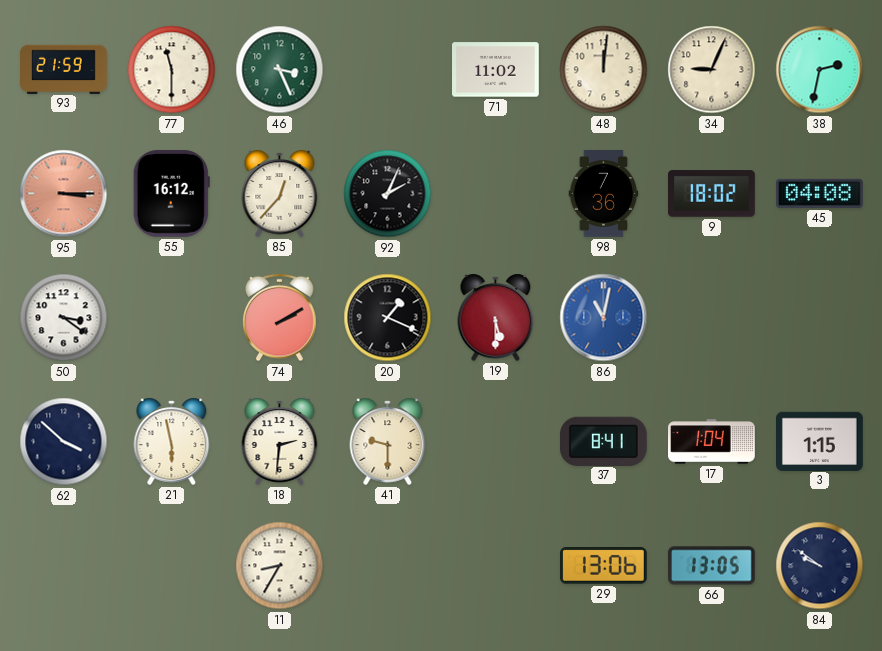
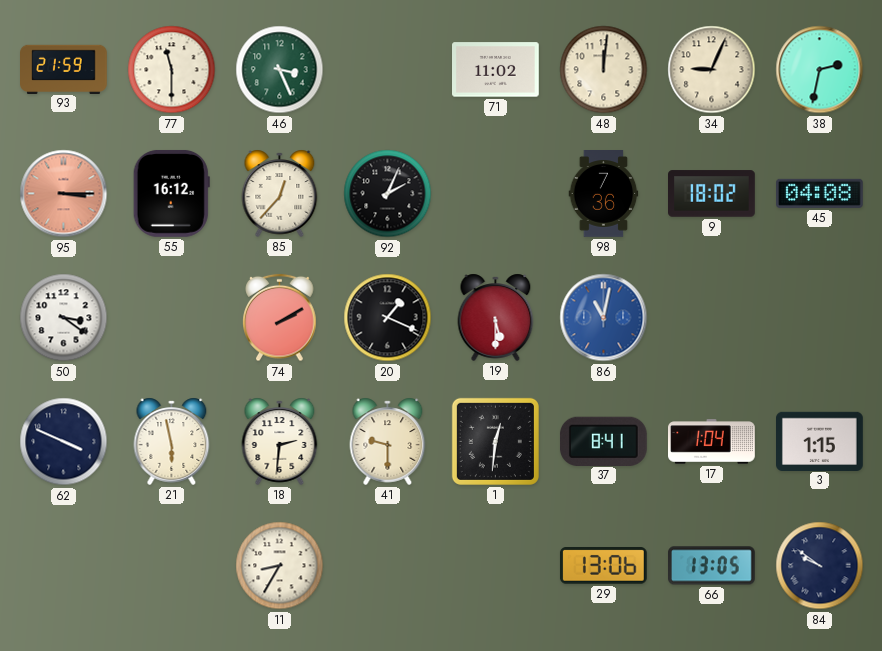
62: 3:52 -> 3:49 (64, 442)
1: none -> 12:31 (495, 441)
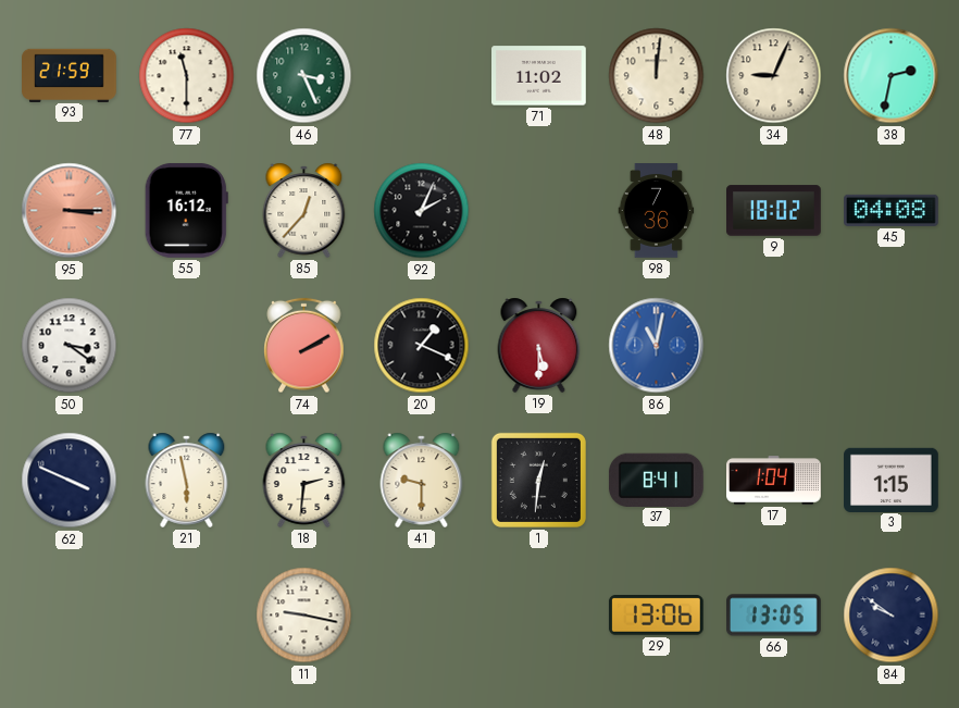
11: 8:35 -> 9:17 (304, 616)
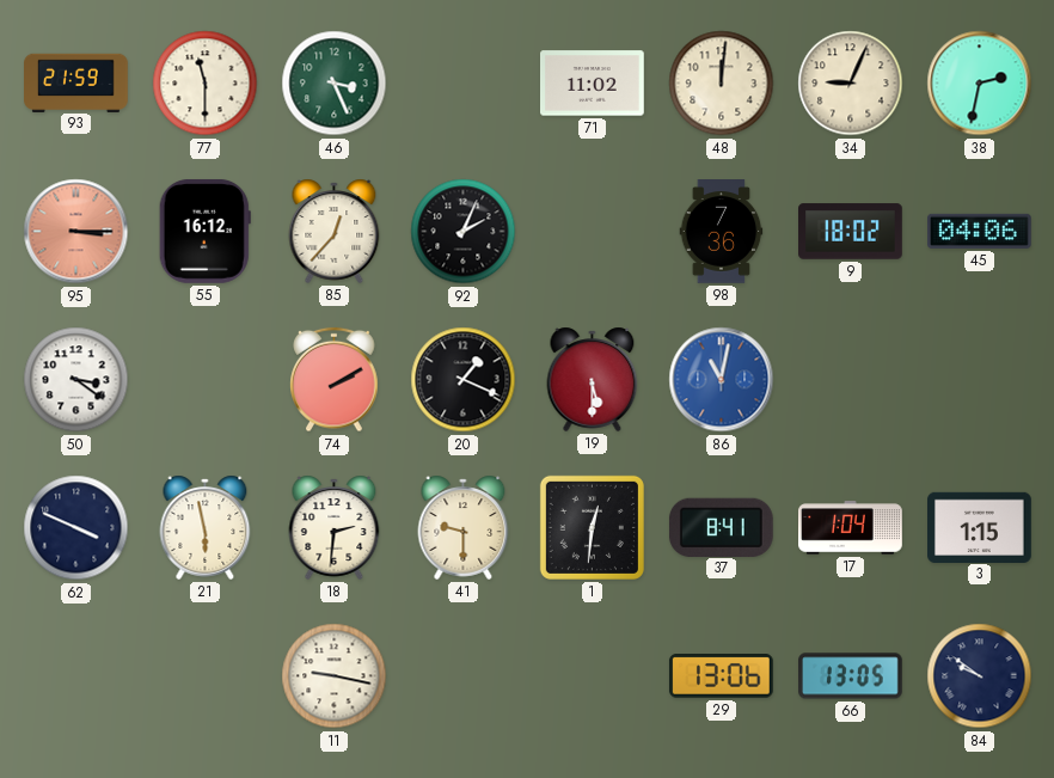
45: 04:08 -> 04:06 (980, 231)
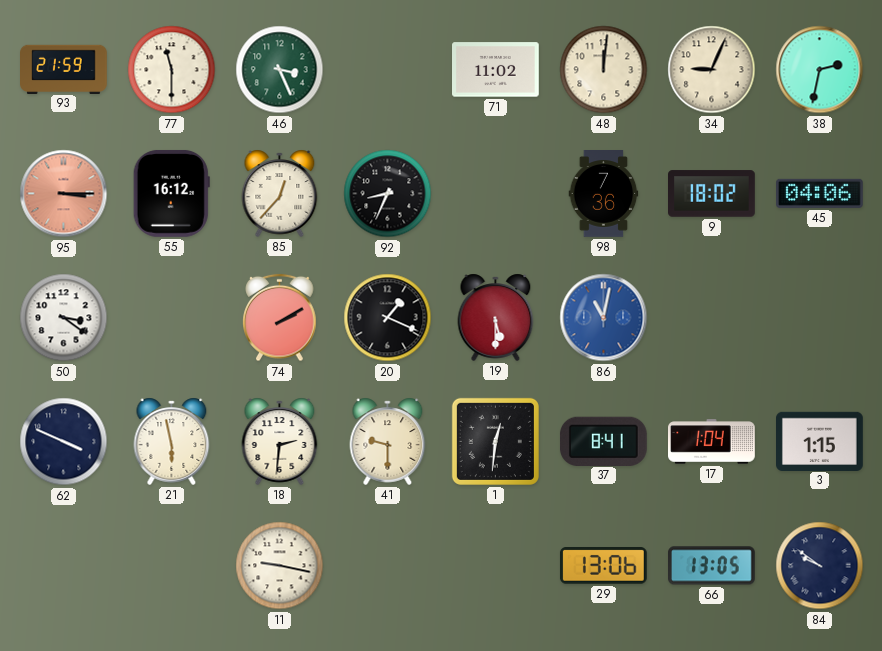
92: 2:04 -> 8:34 (388, 194)
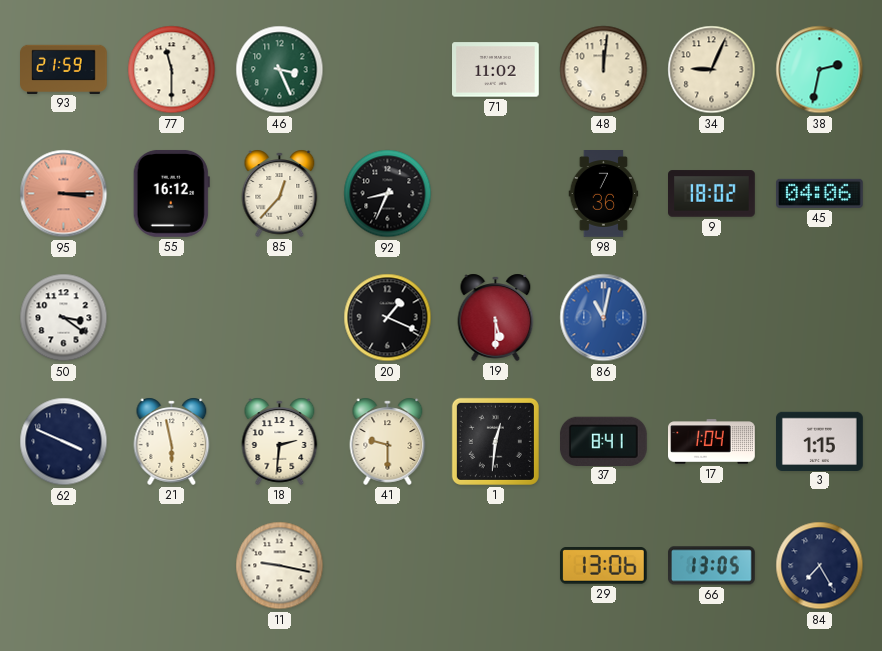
74: 2:10 -> none (280, 318)
84: 9:51 -> 7:25 (820, 566)
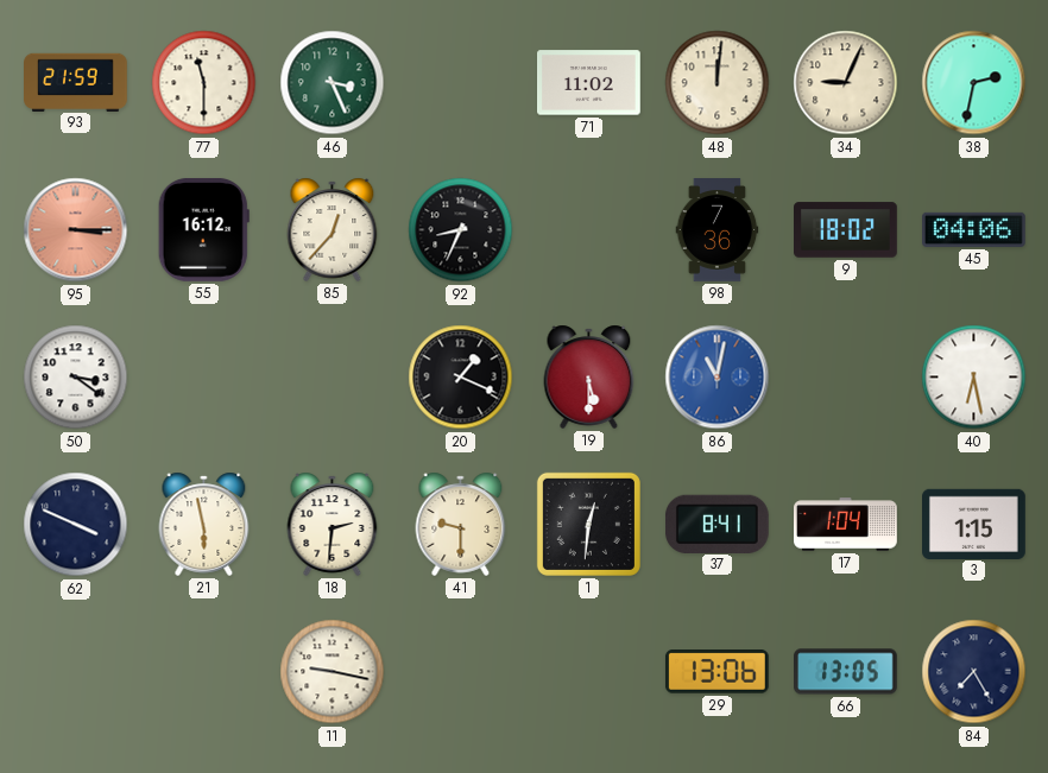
40: none -> 6:28 (974, 378)
